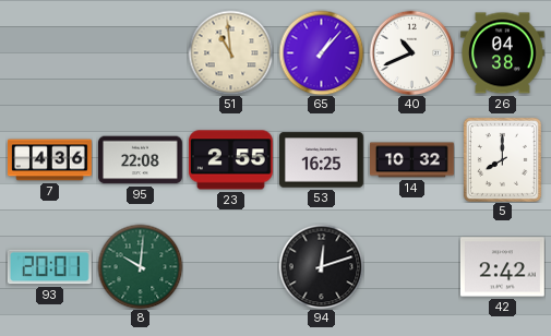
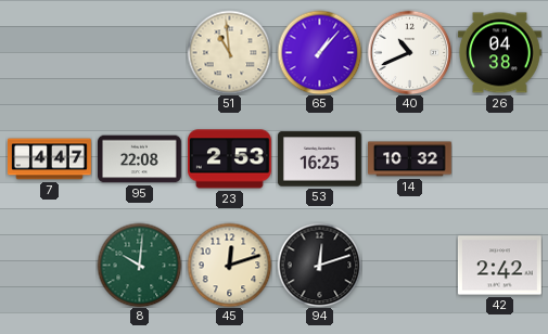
7: 4:36 -> 4:47 (50, 159)
23: 2:55 -> 2:53 (229, 159)
5: 8:00 -> none (502, 159)
93: 20:01 -> none (49, 267)
45: none -> 12:12 (229, 265)
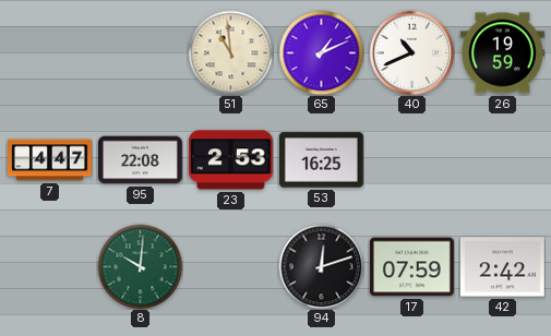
65: 1:07 -> 1:11 (321, 52)
26: 04:38 -> 19:59 (503, 53)
14: 10:32 -> none (410, 159)
45: 12:12 -> none (229, 265)
17: none -> 07:59 (412, 267)
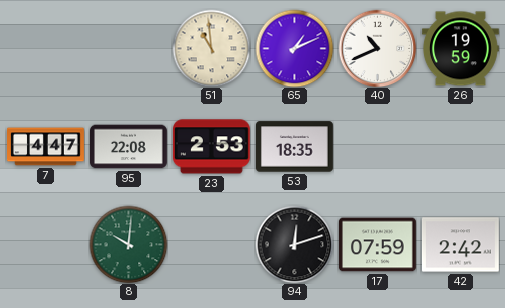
53: 16:25 -> 18:35 (295, 147)
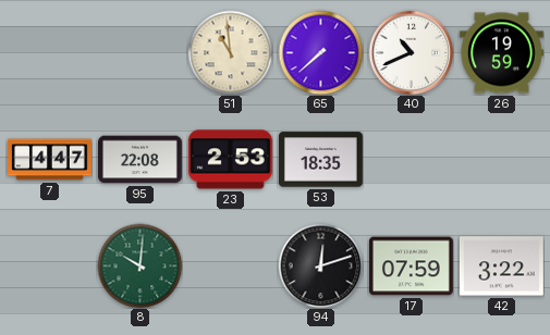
65: 1:11 -> 7:38 (320, 52)
42: 2:42 -> 3:22 (501, 266)
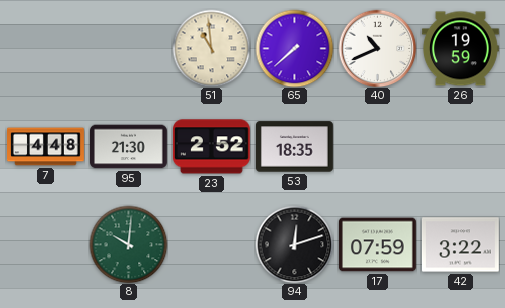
7: 4:47 -> 4:48 (46, 147)
95: 22:08 -> 21:30 (129, 147)
23: 2:53 -> 2:52 (211, 147)
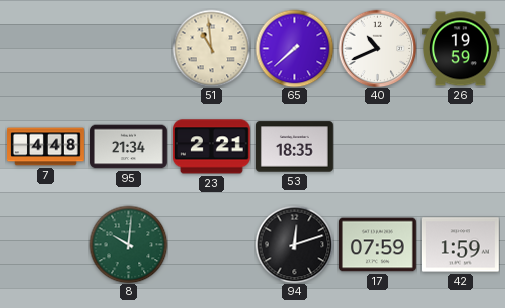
95: 21:30 -> 21:34 (129, 147)
23: 2:52 -> 2:21 (211, 147)
42: 3:22 -> 1:59 (460, 245)
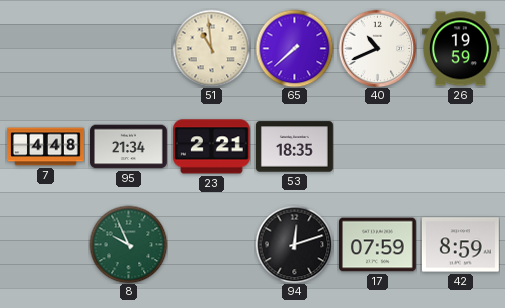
8: 10:01 -> 9:56 (128, 244)
42: 1:59 -> 8:59 (460, 245)
